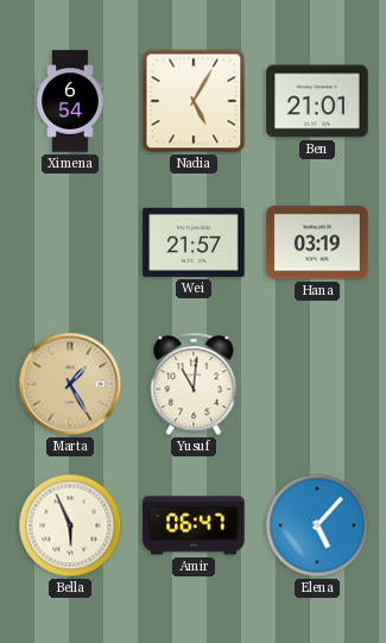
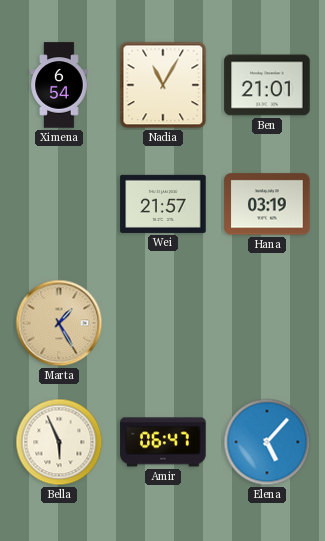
Nadia: 5:05 -> 11:05 (163, 85)
Yusuf: 11:01 -> none (194, 384)
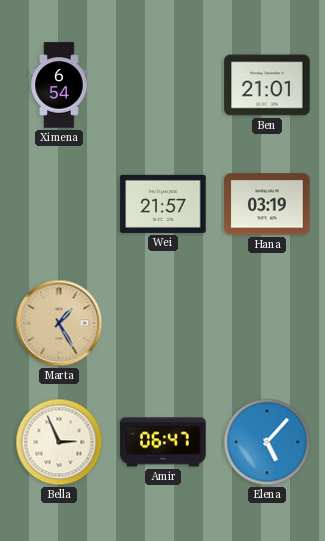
Nadia: 11:05 -> none (163, 85)
Bella: 5:56 -> 2:56 (59, 442)
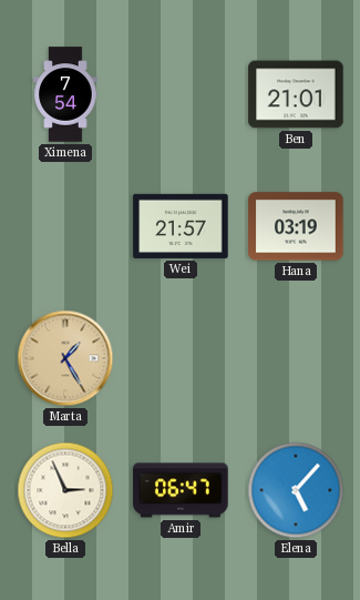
Ximena: 6:54 -> 7:54 (65, 94)
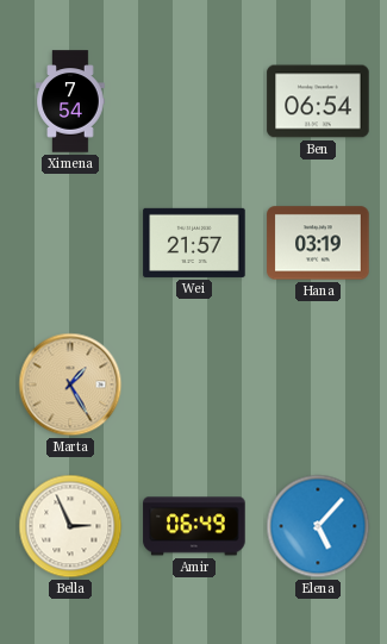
Ben: 21:01 -> 06:54 (318, 101)
Amir: 06:47 -> 06:49 (194, 526)
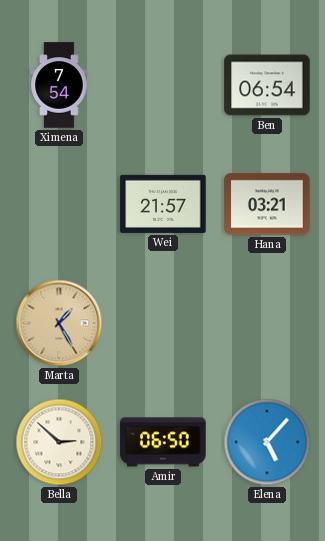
Hana: 03:19 -> 03:21 (267, 204)
Bella: 2:56 -> 2:52 (59, 442)
Amir: 06:49 -> 06:50 (163, 442)
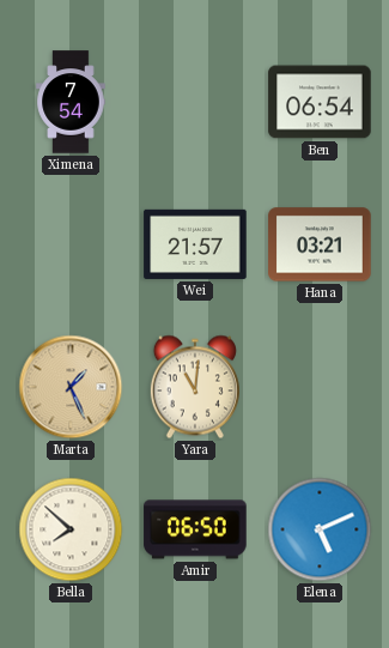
Marta: 1:25 -> 1:26 (71, 387)
Yara: none -> 11:01 (195, 387)
Bella: 2:52 -> 7:52 (71, 529)
Elena: 5:07 -> 5:11 (320, 529)
